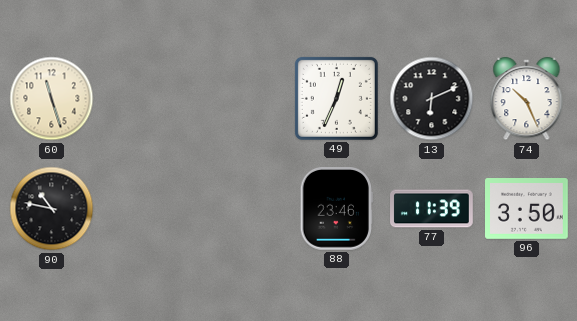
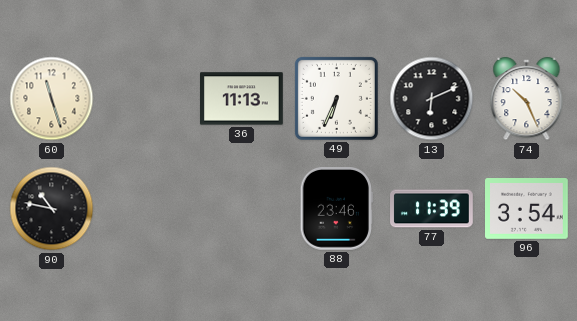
36: none -> 11:13 (242, 99)
49: 12:34 -> 6:34 (336, 98)
96: 3:50 -> 3:54 (527, 209)
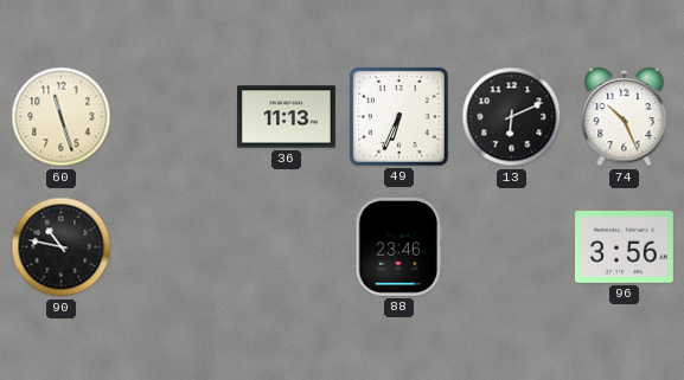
77: 11:39 -> none (432, 209)
96: 3:54 -> 3:56 (625, 247)
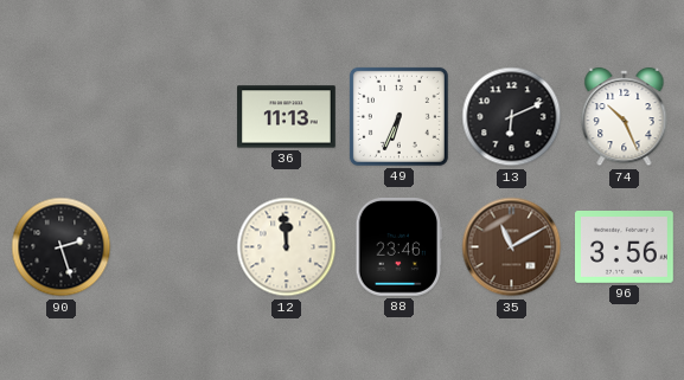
60: 11:27 -> none (62, 117)
90: 10:47 -> 2:27 (62, 247)
12: none -> 11:59 (287, 247)
35: none -> 11:10 (512, 247)
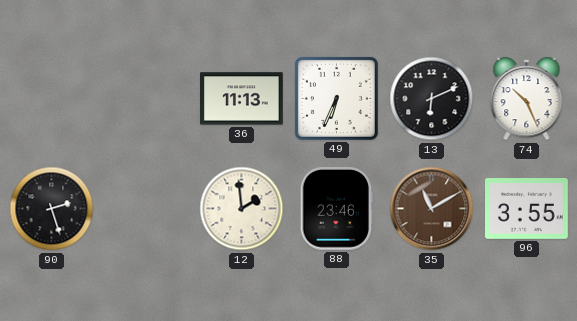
12: 11:59 -> 1:59 (242, 209)
96: 3:56 -> 3:55 (527, 209)
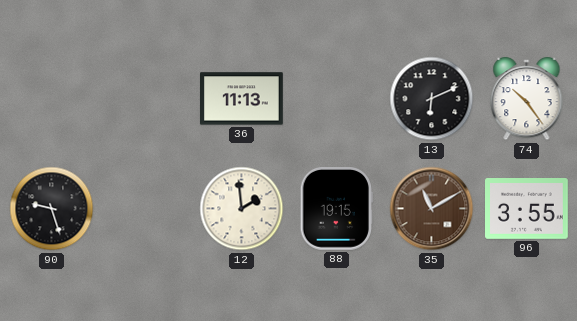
49: 6:34 -> none (336, 98)
74: 10:26 -> 10:24 (527, 99)
90: 2:27 -> 9:27 (52, 209)
88: 23:46 -> 19:15 (336, 209)
